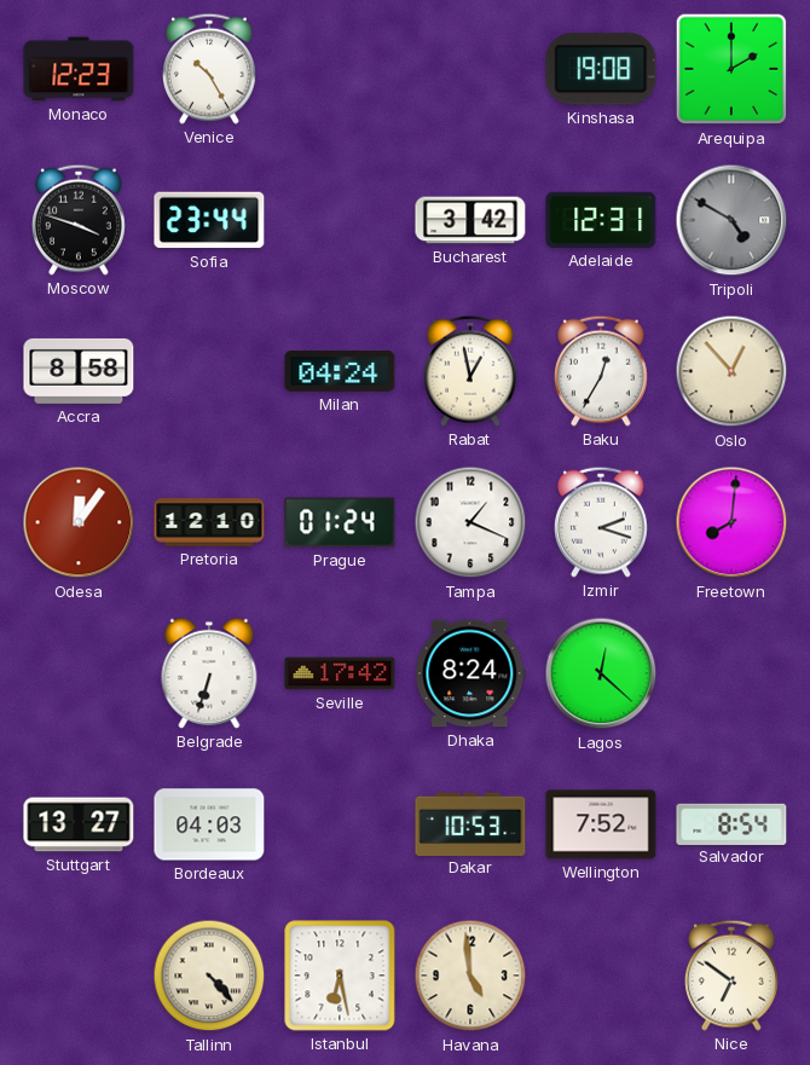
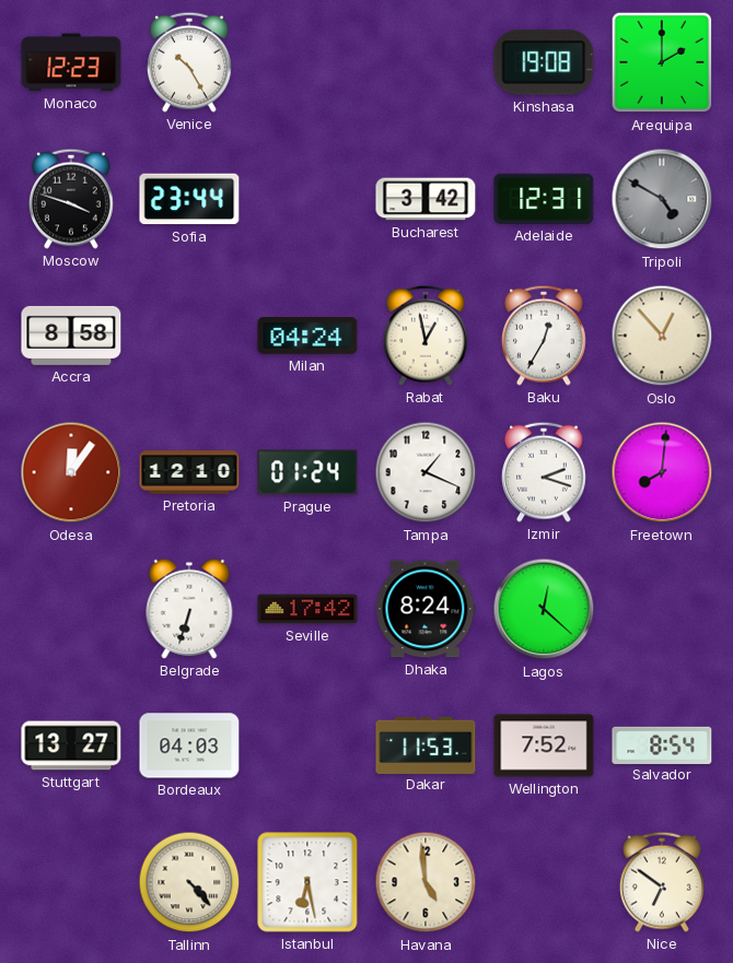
Dakar: 10:53 -> 11:53 (426, 744)
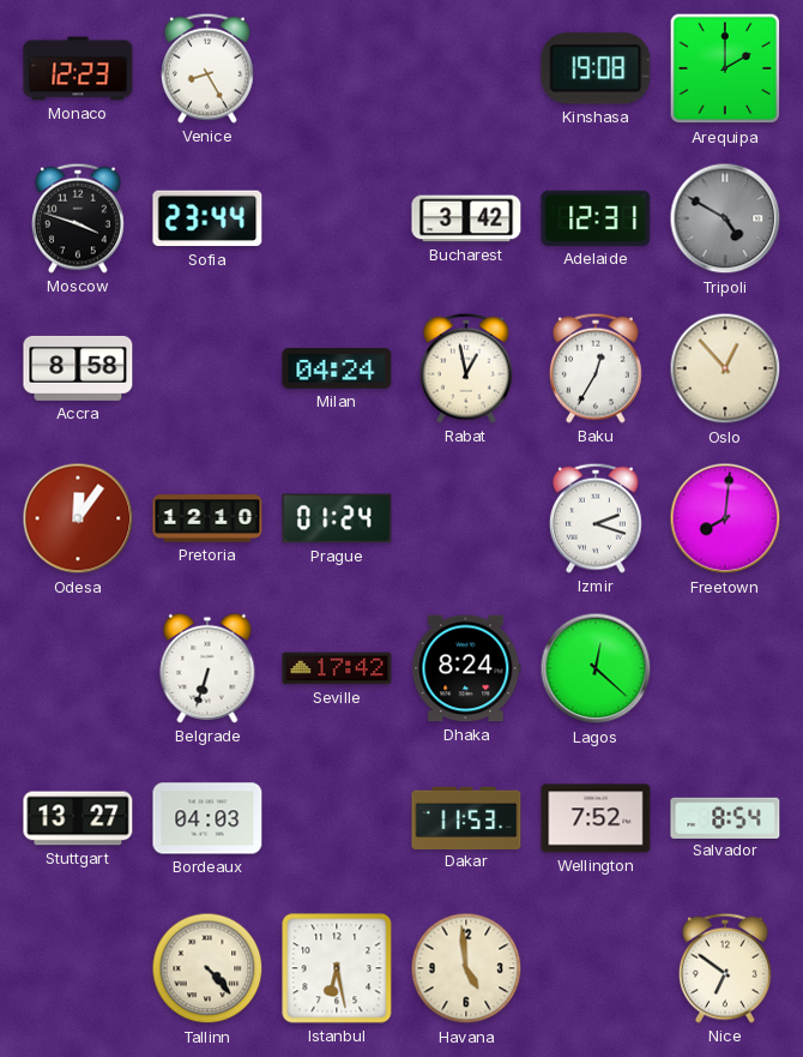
Venice: 10:25 -> 8:25 (207, 68)
Tampa: 1:19 -> none (426, 472)
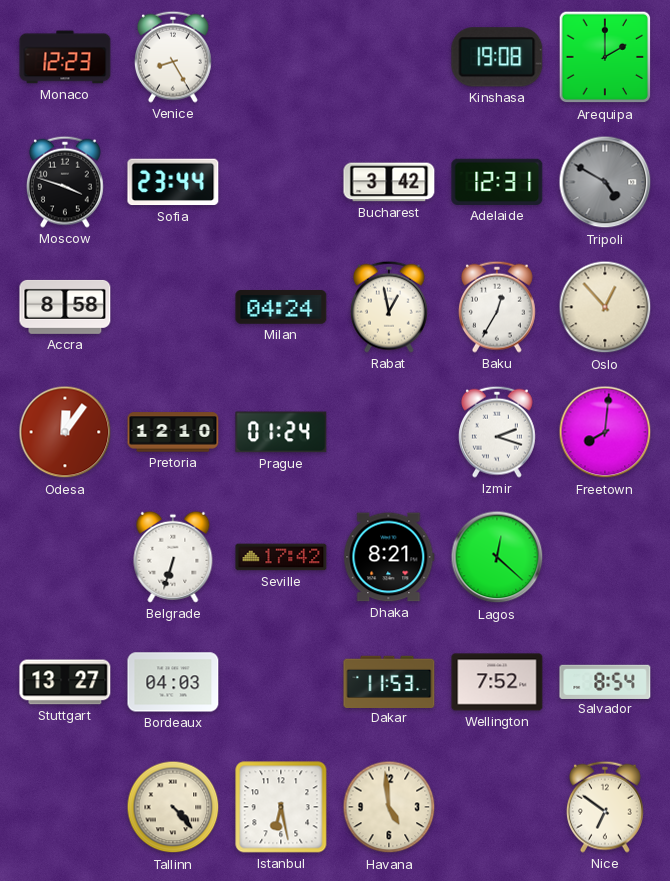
Dhaka: 8:24 -> 8:21 (389, 557)
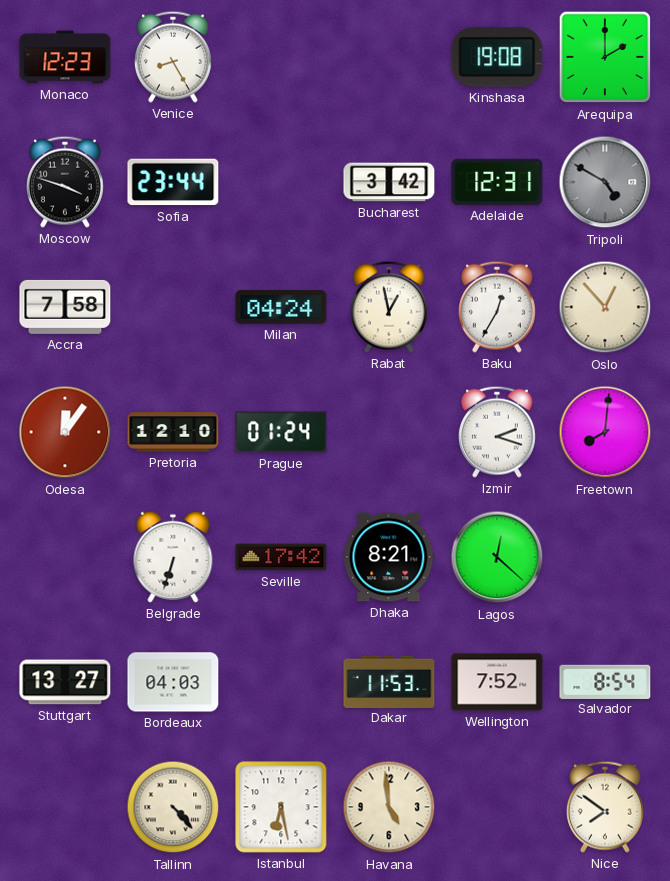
Accra: 8:58 -> 7:58 (65, 307)
Nice: 6:51 -> 7:51 (605, 807)
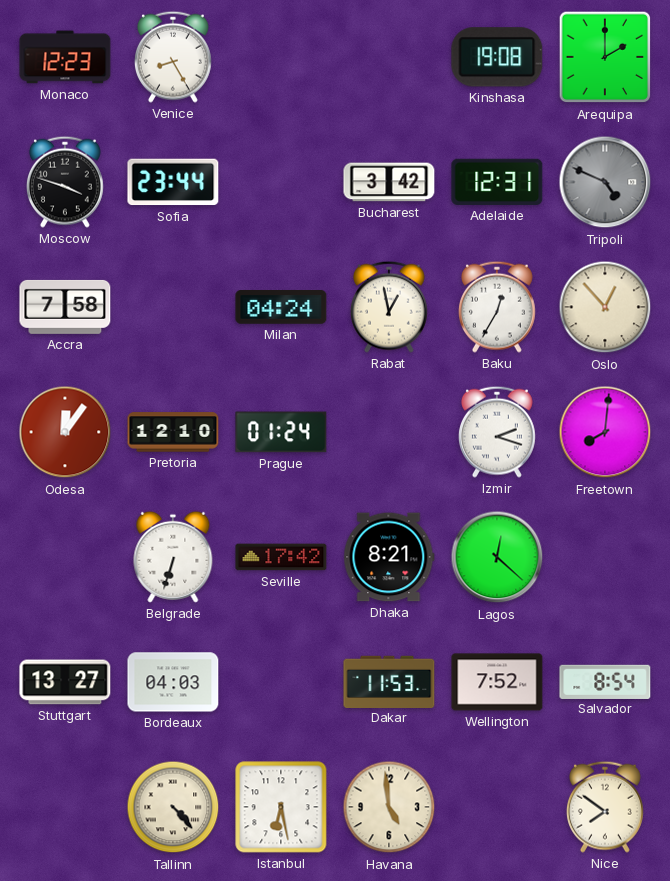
Tripoli: 4:50 -> 4:49 (605, 182)
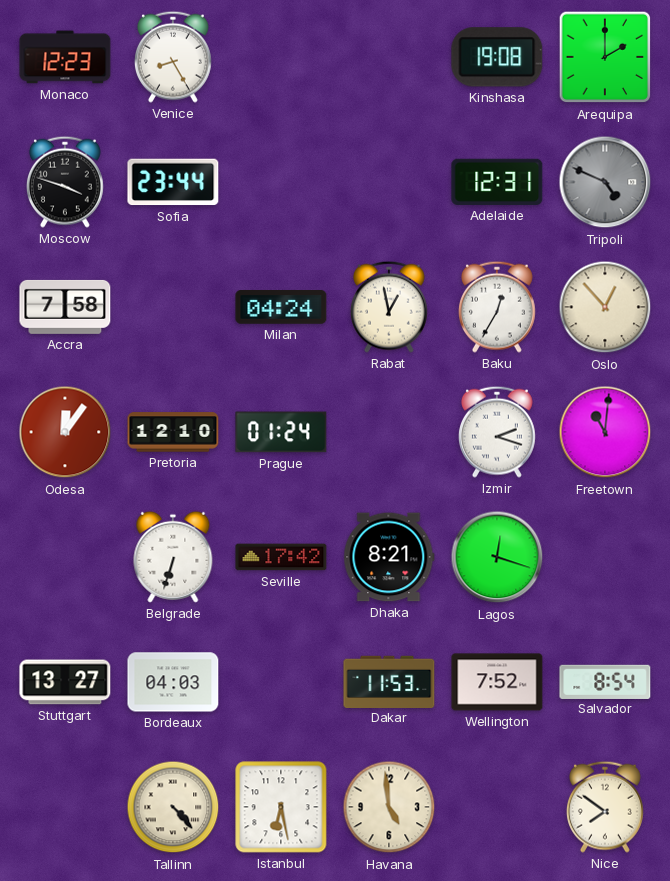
Bucharest: 3:42 -> none (389, 182)
Freetown: 8:01 -> 11:01 (605, 432)
Lagos: 12:22 -> 12:18 (497, 557)
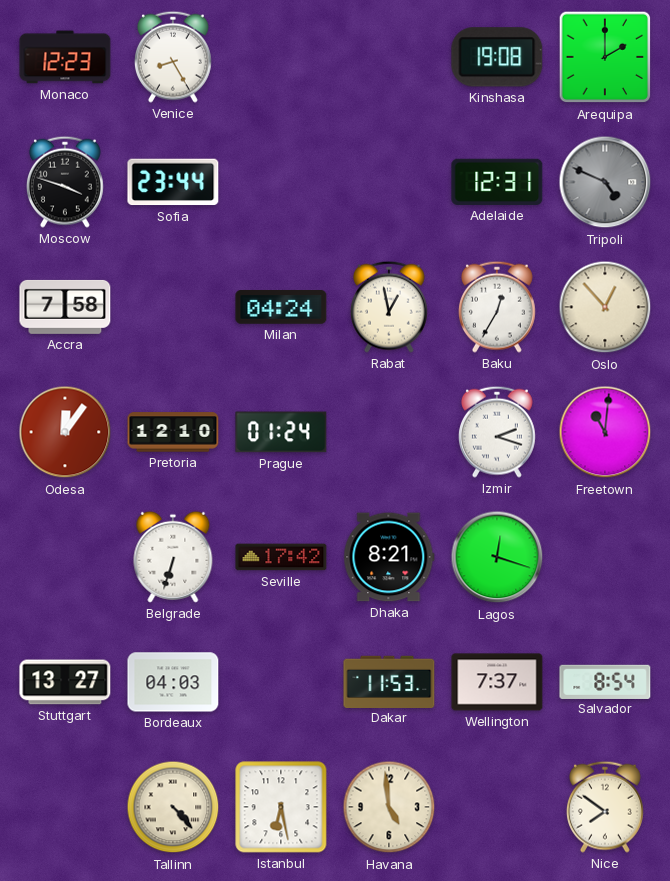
Wellington: 7:52 -> 7:37 (497, 682)
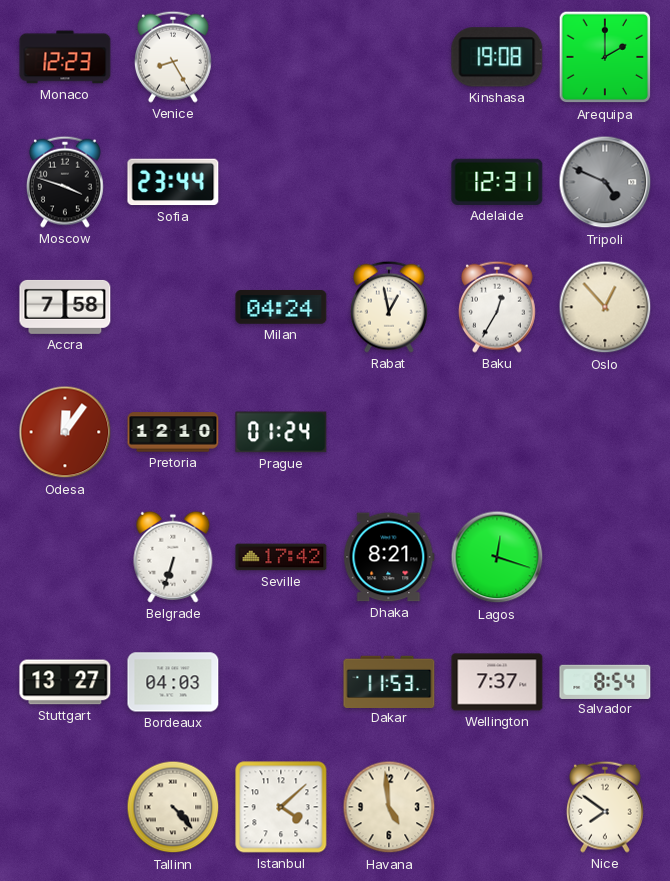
Izmir: 2:18 -> none (497, 432)
Freetown: 11:01 -> none (605, 432)
Istanbul: 6:28 -> 4:08 (281, 807)
